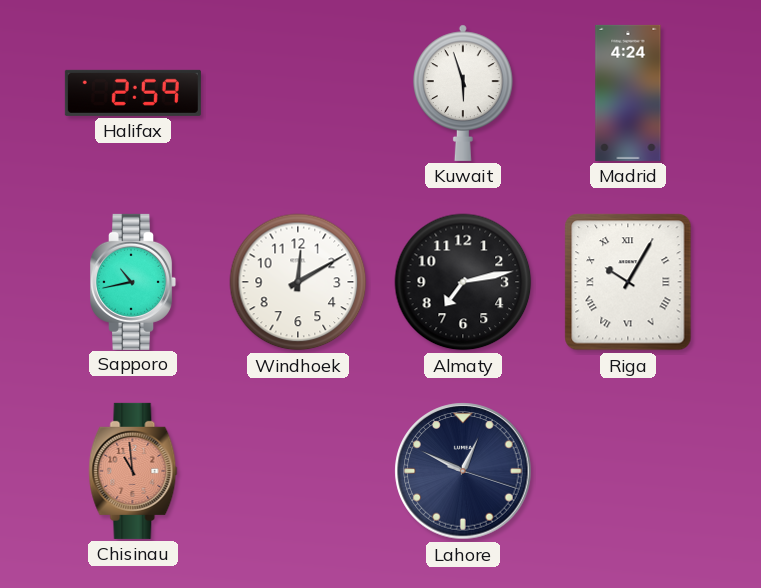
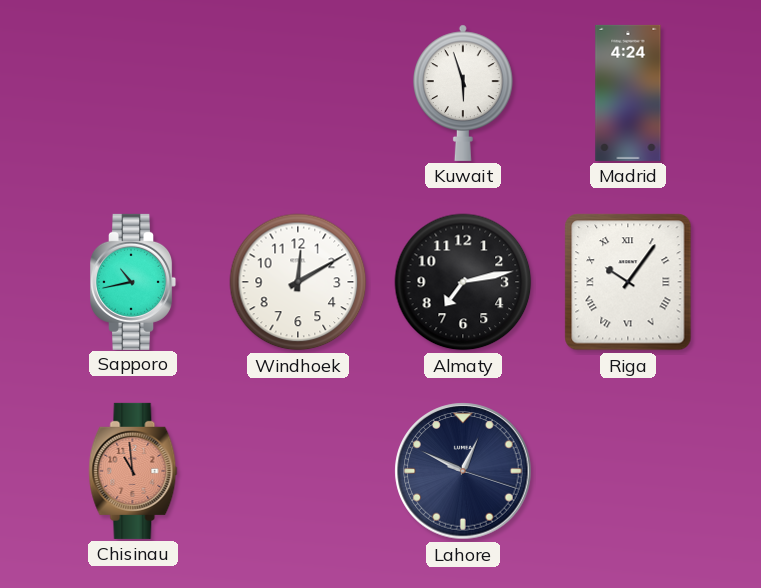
Halifax: 2:59 -> none (133, 93)
Riga: 10:05 -> 10:06 (628, 282)
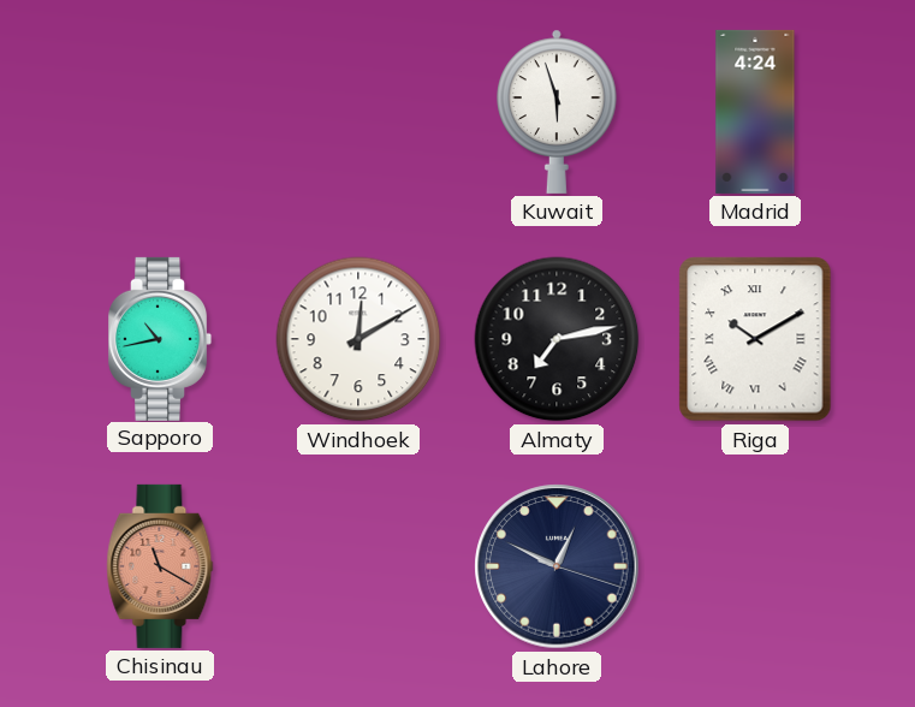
Riga: 10:06 -> 10:10 (755, 339)
Chisinau: 10:59 -> 11:20 (160, 566)
